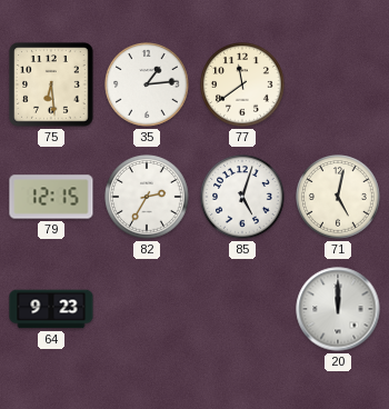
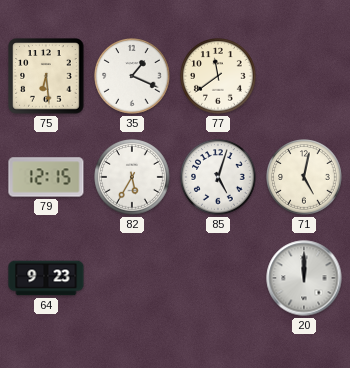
35: 1:14 -> 1:19 (132, 76)
82: 2:35 -> 5:35 (132, 177)
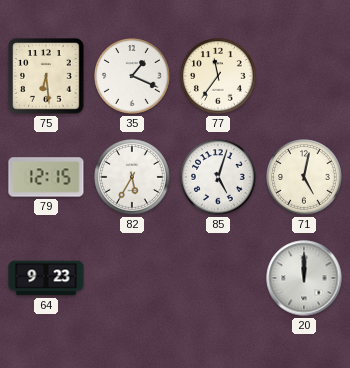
77: 11:39 -> 11:36 (218, 76)
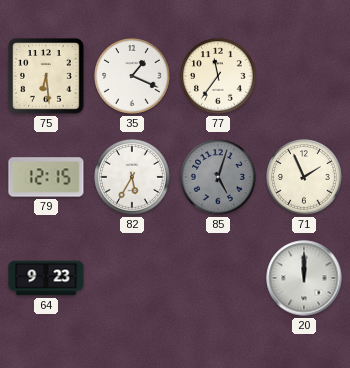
85 dial: white -> grey (218, 177)
71: 5:02 -> 1:56 (304, 177)
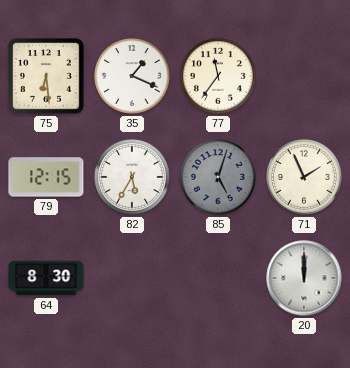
64: 9:23 -> 8:30 (46, 278)
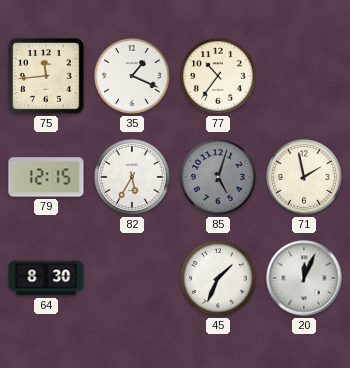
75: 6:29 -> 11:44 (46, 76)
77: 11:36 -> 10:36 (218, 76)
71: 1:56 -> 1:58 (304, 177)
45: none -> 1:34 (218, 278)
20: 12:00 -> 12:04 (304, 278)
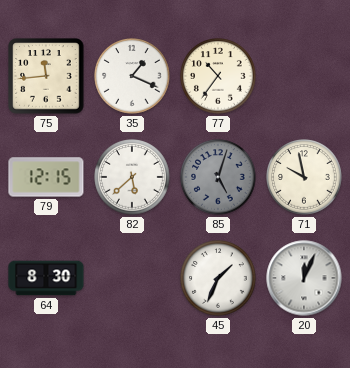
82: 5:35 -> 5:38 (132, 177)
71: 1:58 -> 9:58 (304, 177)
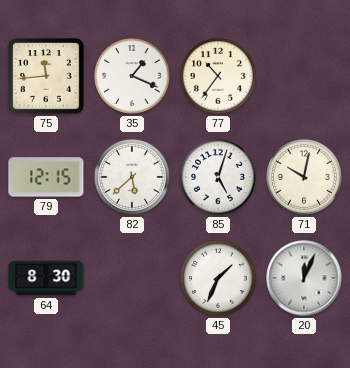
85 dial: grey -> white (218, 177)
71: 9:58 -> 10:02 (304, 177)
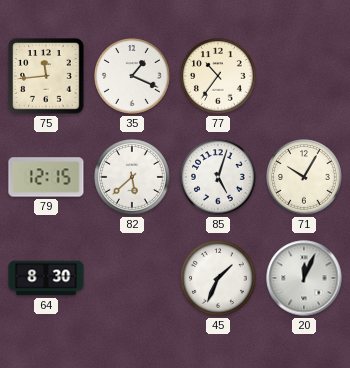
71: 10:02 -> 10:05 (304, 177)
